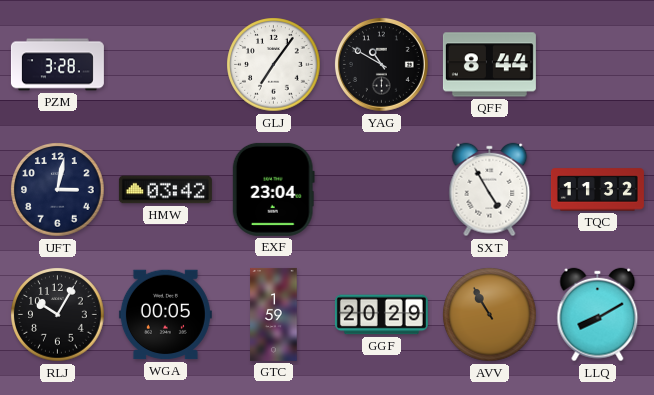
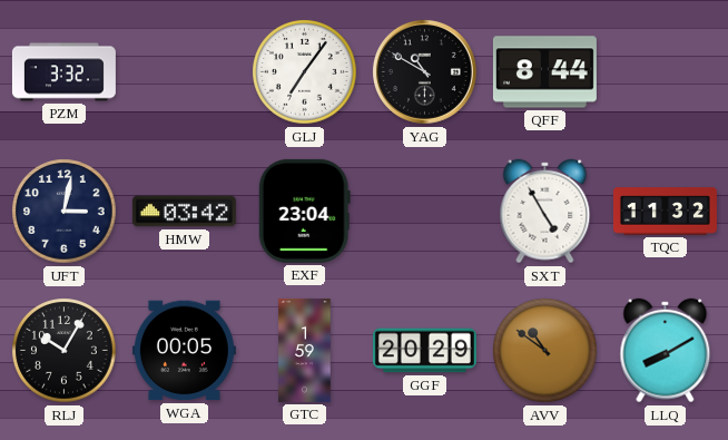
PZM: 3:28 -> 3:32 (63, 72)
AVV: 10:55 -> 10:51 (545, 351)
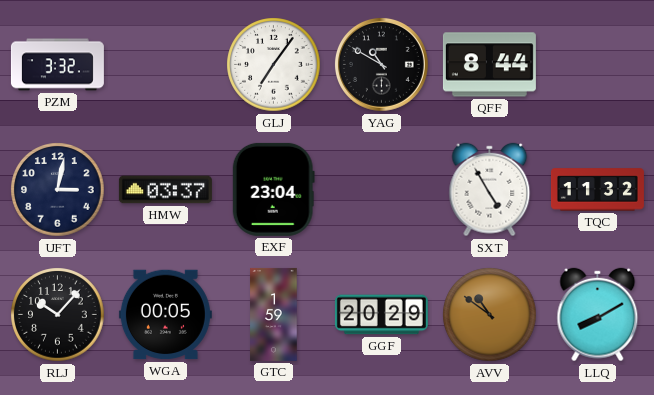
HMW: 03:42 -> 03:37 (165, 190)
RLJ: 10:05 -> 10:07 (58, 315)
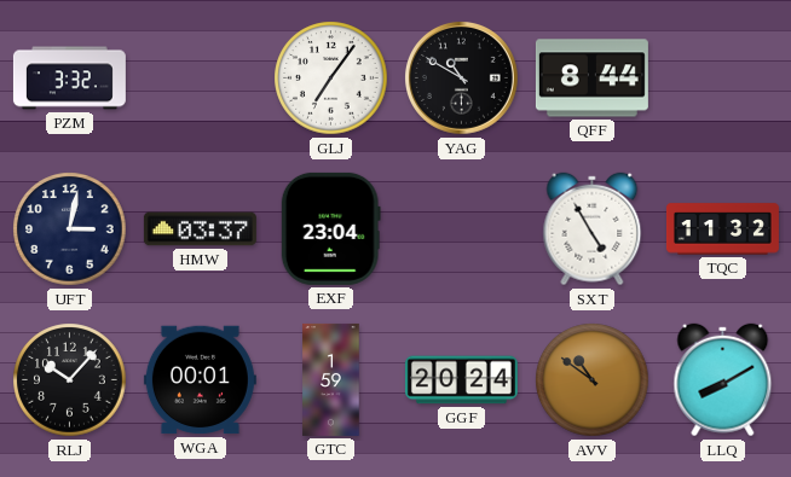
WGA: 00:05 -> 00:01 (200, 380)
GGF: 20:29 -> 20:24 (461, 380)
